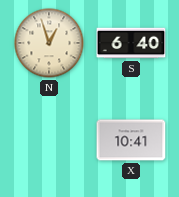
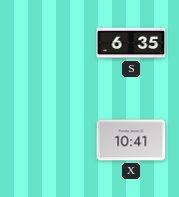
N: 12:57 -> none (49, 43)
S: 6:40 -> 6:35 (131, 43)
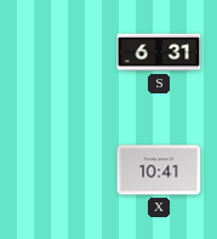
S: 6:35 -> 6:31 (159, 52)
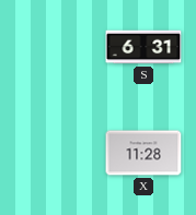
X: 10:41 -> 11:28 (143, 153)
